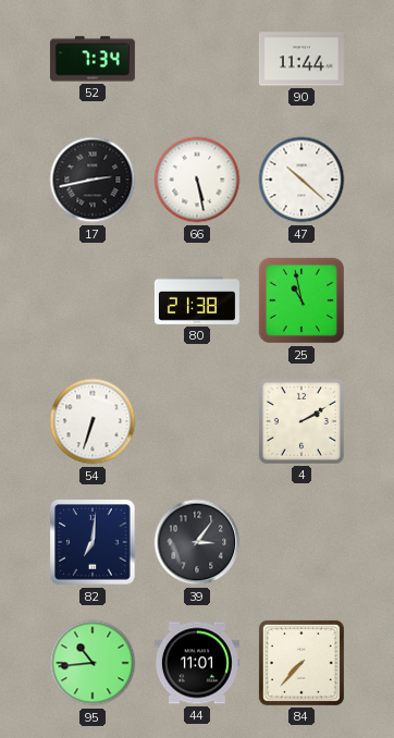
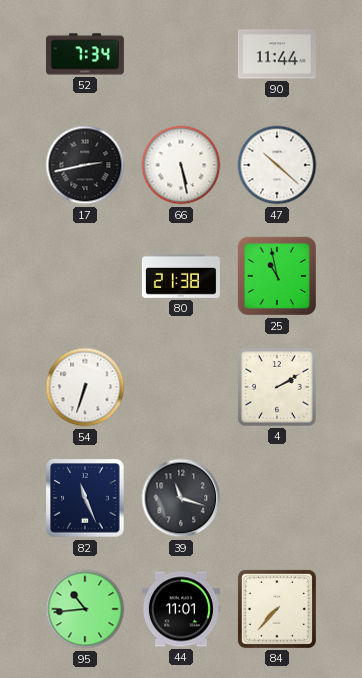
82: 7:01 -> 11:26 (85, 498)
39: 3:06 -> 11:18 (181, 498)
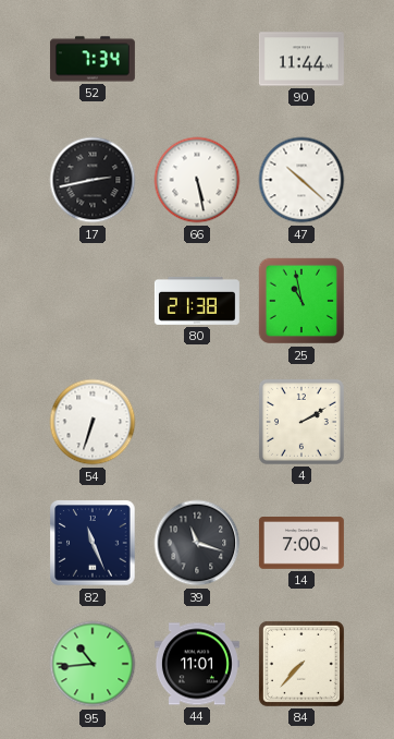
14: none -> 7:00 (301, 544)
